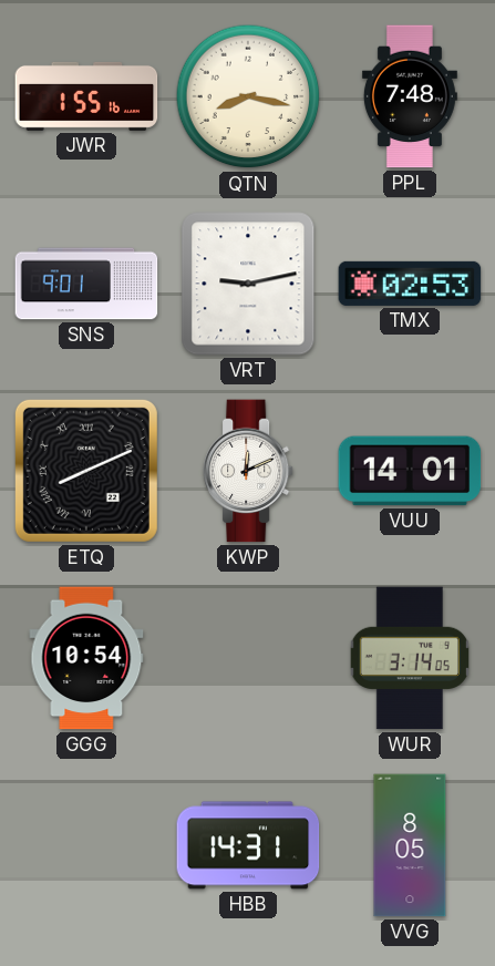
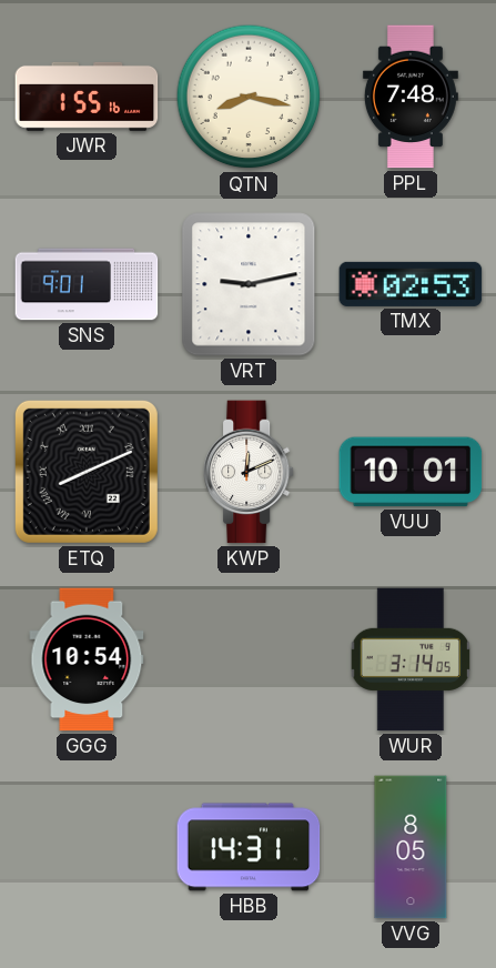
VUU: 14:01 -> 10:01 (411, 472)
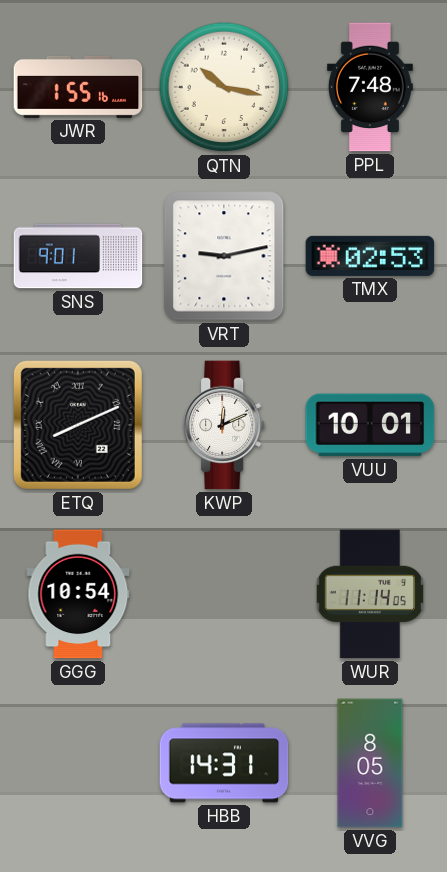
QTN: 8:17 -> 10:17 (224, 87)
WUR: 3:14 -> 11:14 (369, 594)
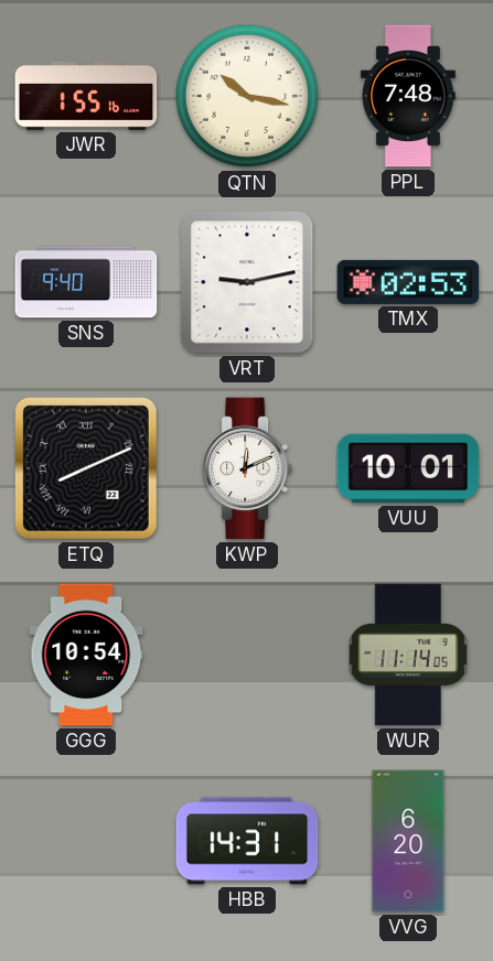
SNS: 9:01 -> 9:40 (86, 282)
VVG: 8:05 -> 6:20 (408, 841)
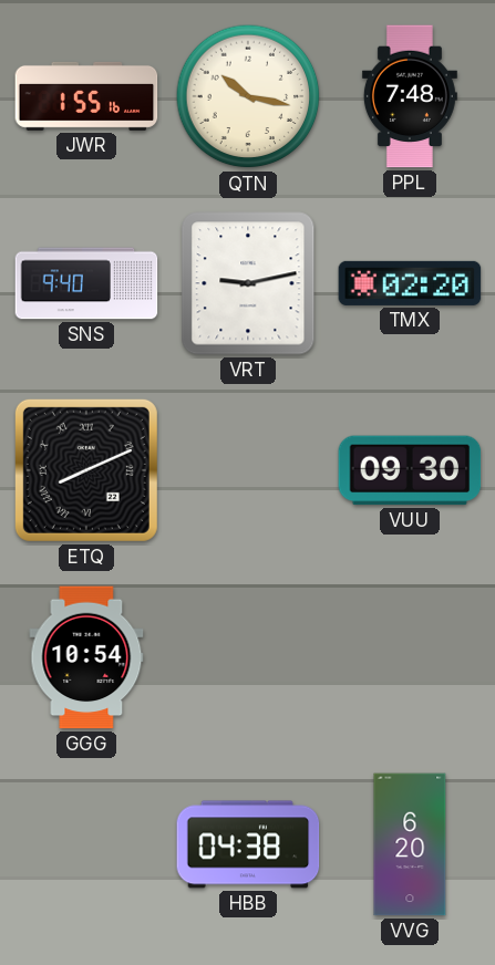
TMX: 02:53 -> 02:20 (410, 283)
KWP: 12:11 -> none (247, 468)
VUU: 10:01 -> 09:30 (410, 470)
WUR: 11:14 -> none (407, 655)
HBB: 14:31 -> 04:38 (248, 844)
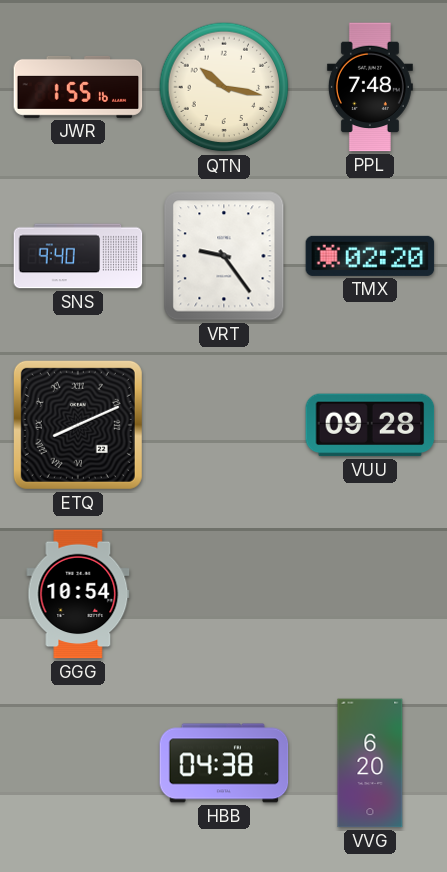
VRT: 9:13 -> 9:24 (224, 256)
VUU: 09:30 -> 09:28 (370, 425)
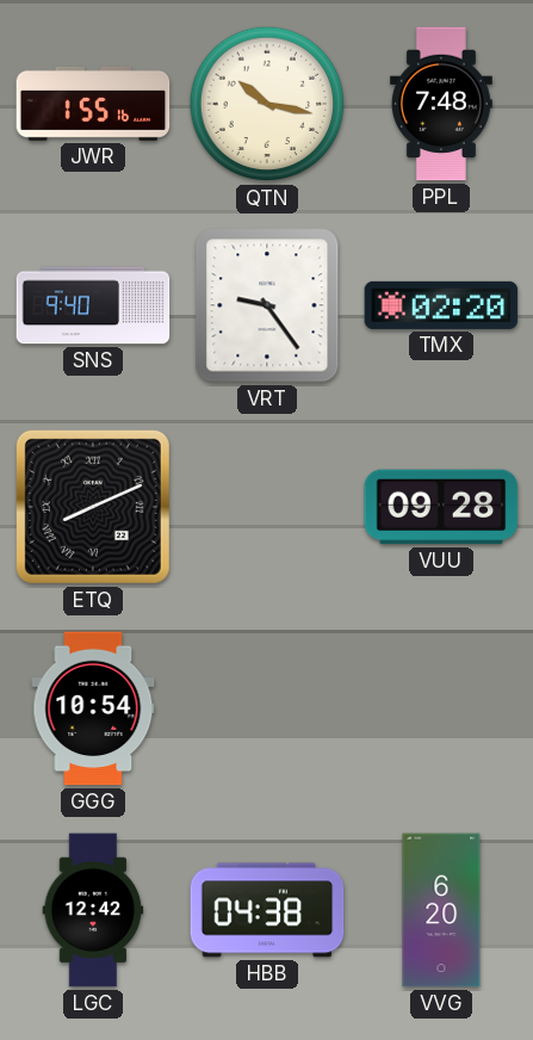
LGC: none -> 12:42 (93, 910)
